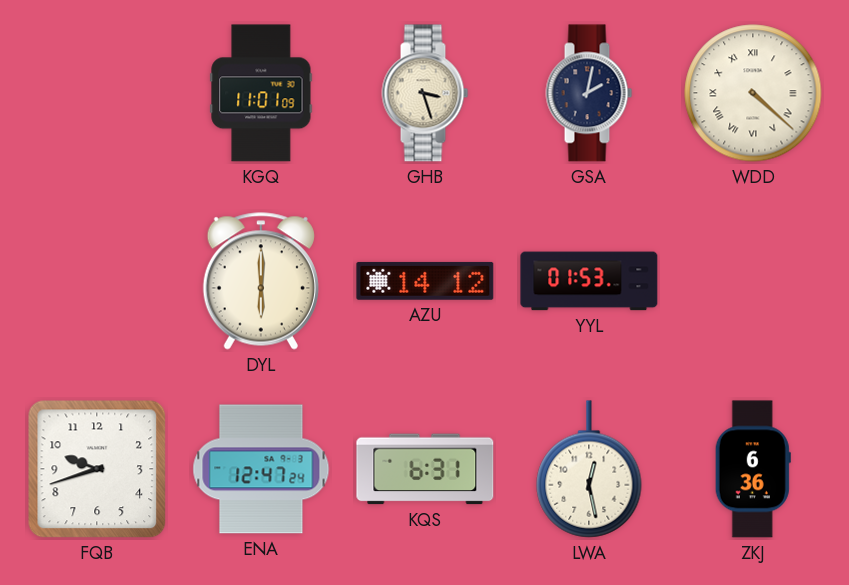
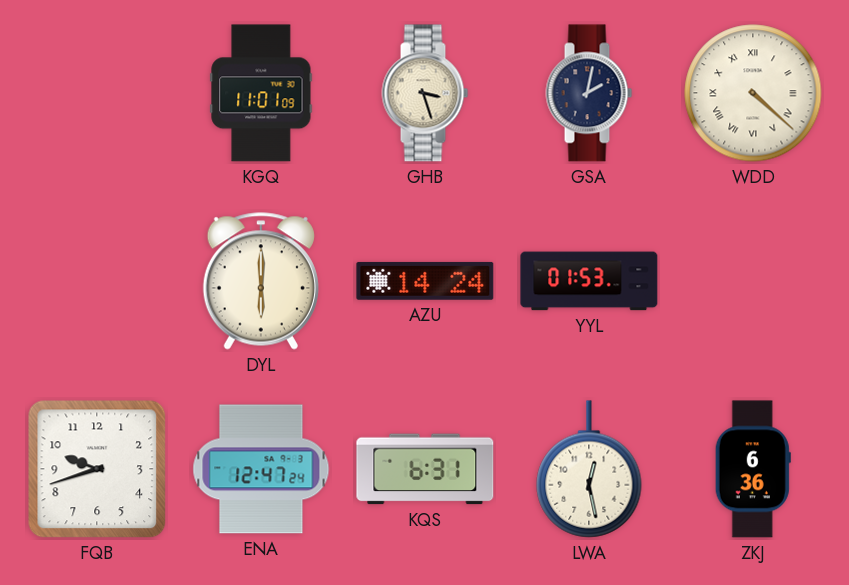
AZU: 14:12 -> 14:24 (425, 281)
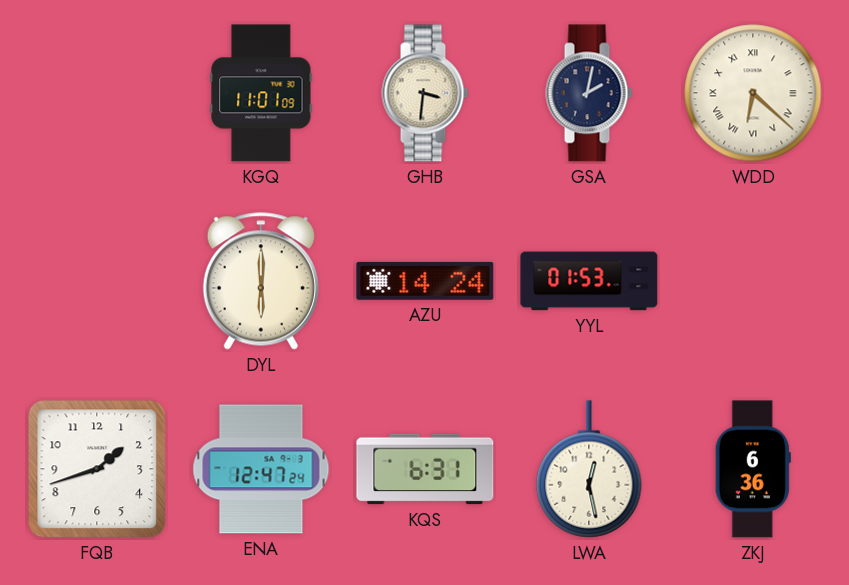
GHB: 3:27 -> 3:31 (425, 93)
WDD: 4:22 -> 6:22 (753, 93)
FQB: 9:42 -> 1:42 (97, 469)
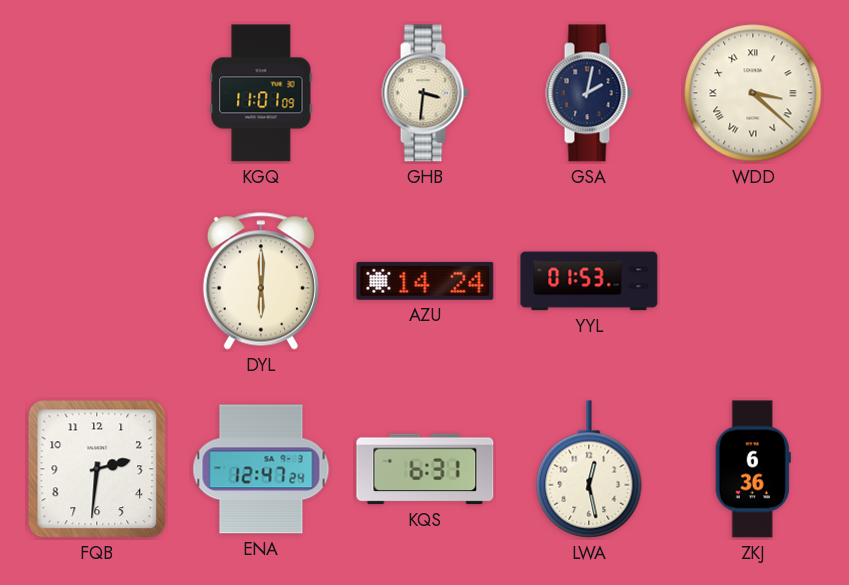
WDD: 6:22 -> 3:22 (753, 93)
FQB: 1:42 -> 2:31 (97, 469)
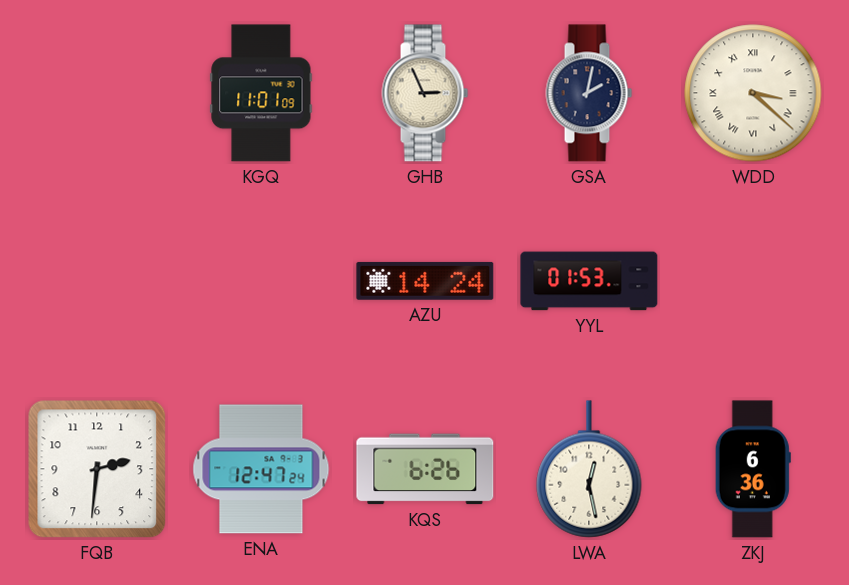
GHB: 3:31 -> 2:56 (425, 93)
DYL: 6:00 -> none (261, 281)
KQS: 6:31 -> 6:26 (425, 469)
